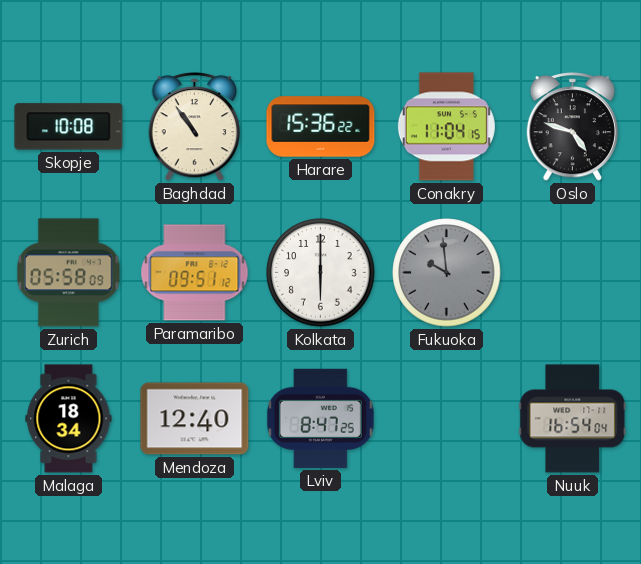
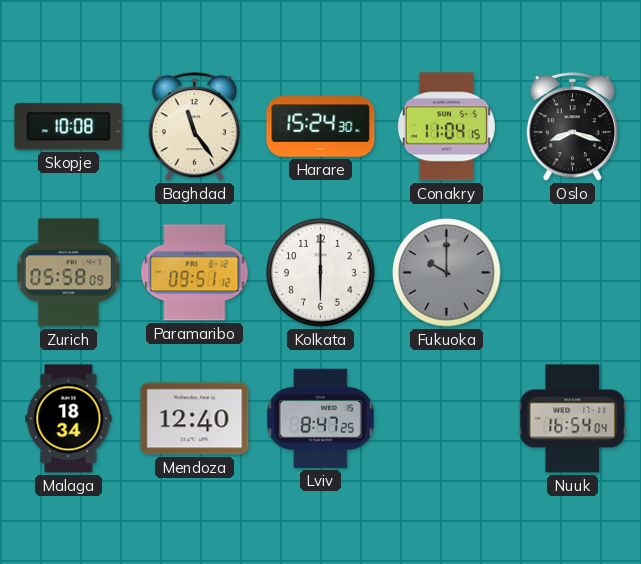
Baghdad: 10:54 -> 11:24 (194, 127)
Harare: 15:36 -> 15:24 (321, 127)
Oslo: 4:48 -> 8:18 (572, 127)
Fukuoka: 9:59 -> 10:00 (447, 273)
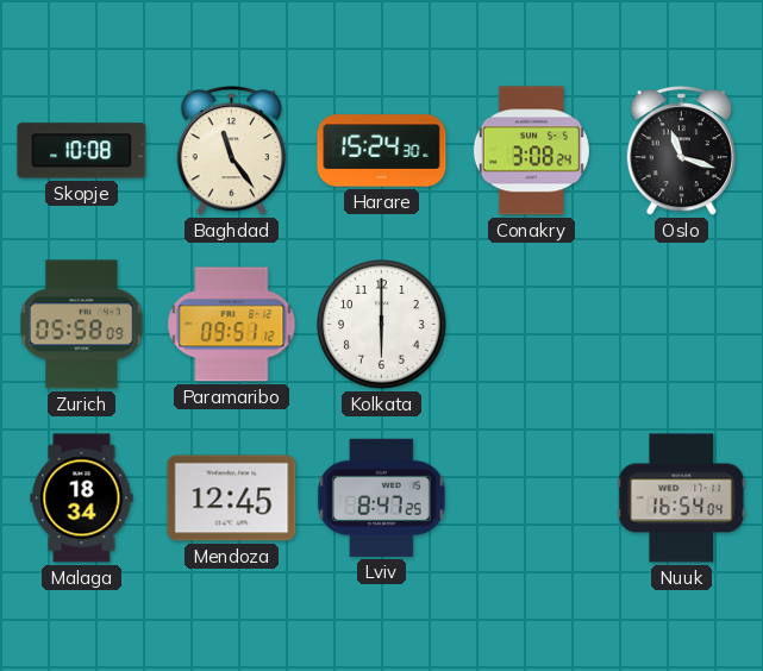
Conakry: 11:04 -> 3:08 (531, 151)
Oslo: 8:18 -> 11:18 (681, 151)
Fukuoka: 10:00 -> none (447, 273)
Mendoza: 12:40 -> 12:45 (232, 498)
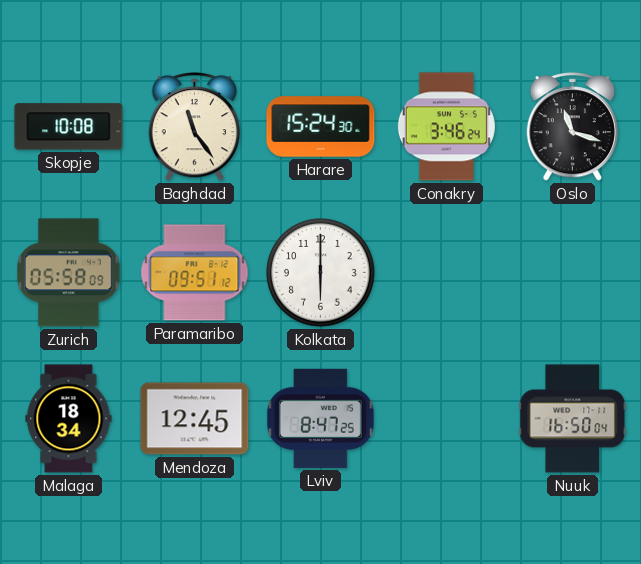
Conakry: 3:08 -> 3:46 (446, 127)
Nuuk: 16:54 -> 16:50 (573, 419)
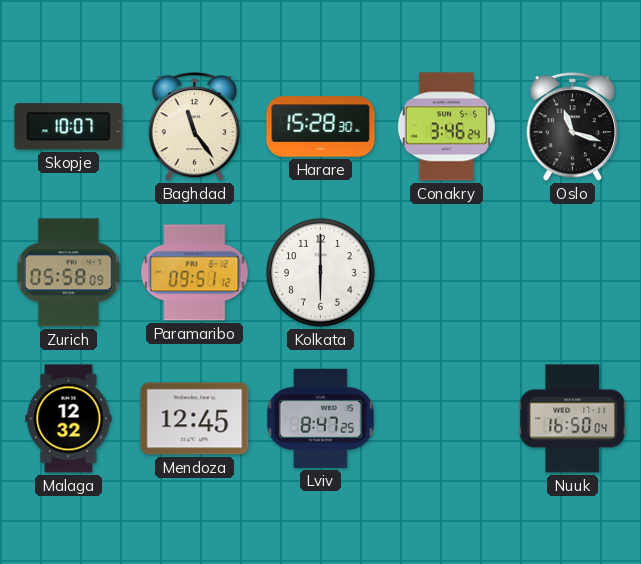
Skopje: 10:08 -> 10:07 (69, 127)
Harare: 15:24 -> 15:28 (321, 127)
Malaga: 18:34 -> 12:32 (69, 419)
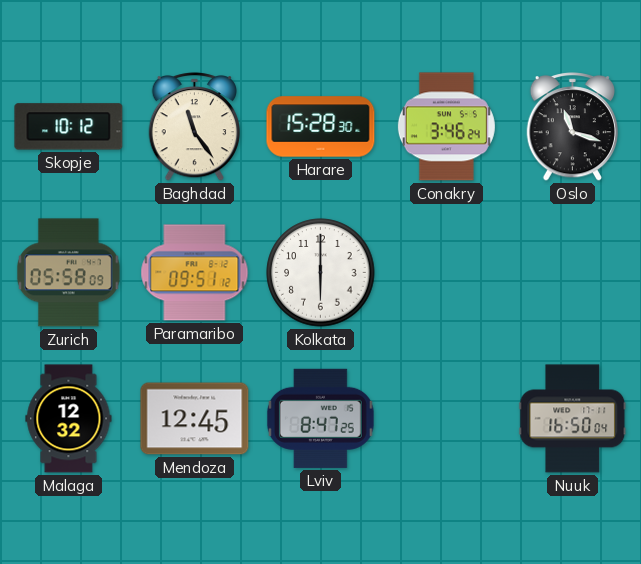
Skopje: 10:07 -> 10:12 (69, 127)
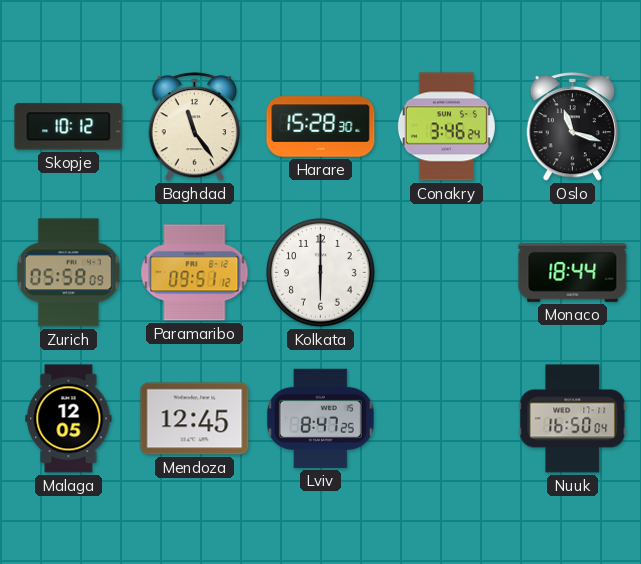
Monaco: none -> 18:44 (573, 272)
Malaga: 12:32 -> 12:05 (69, 419)
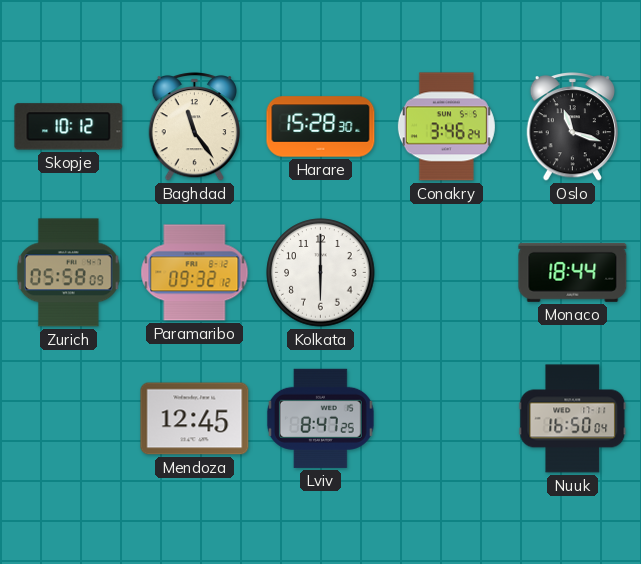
Paramaribo: 09:51 -> 09:32 (195, 273)
Malaga: 12:05 -> none (69, 419)
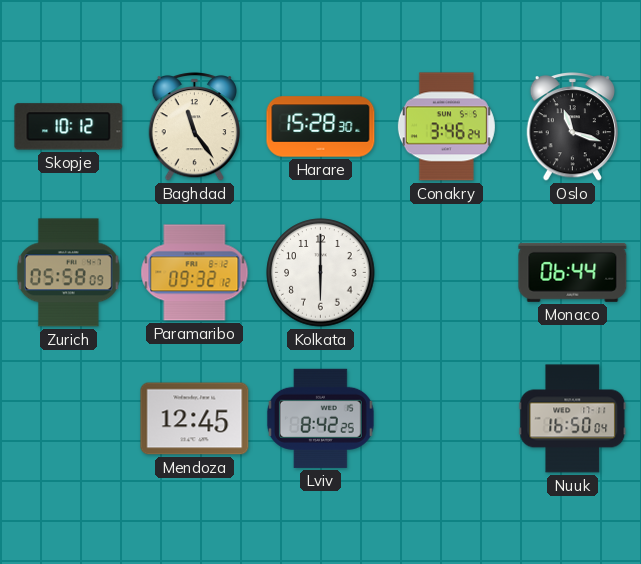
Monaco: 18:44 -> 06:44 (573, 272)
Lviv: 8:47 -> 8:42 (320, 418)
